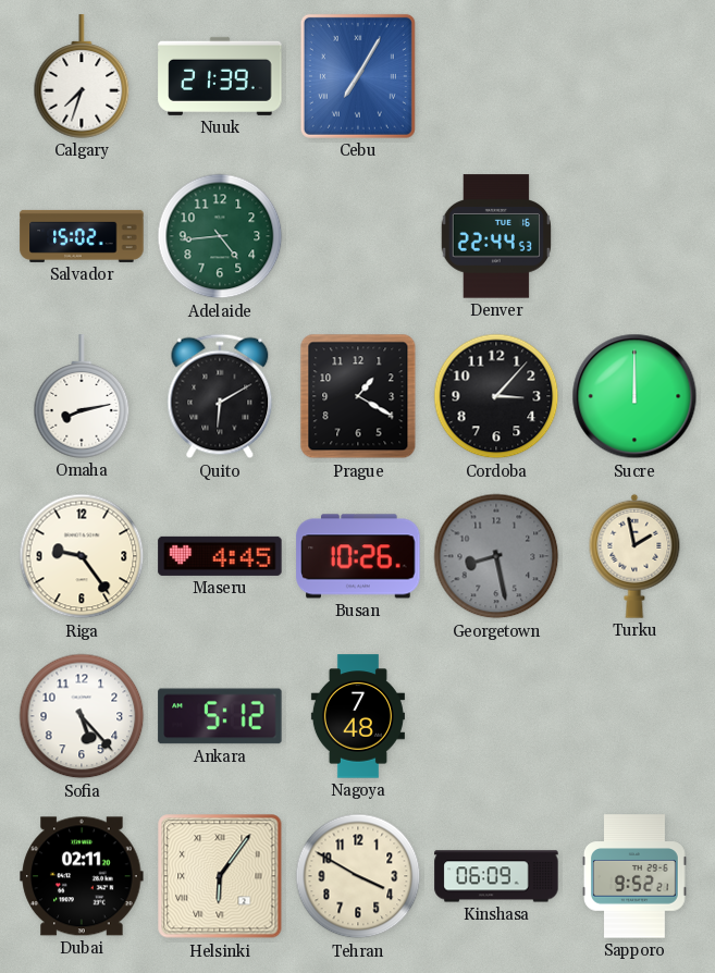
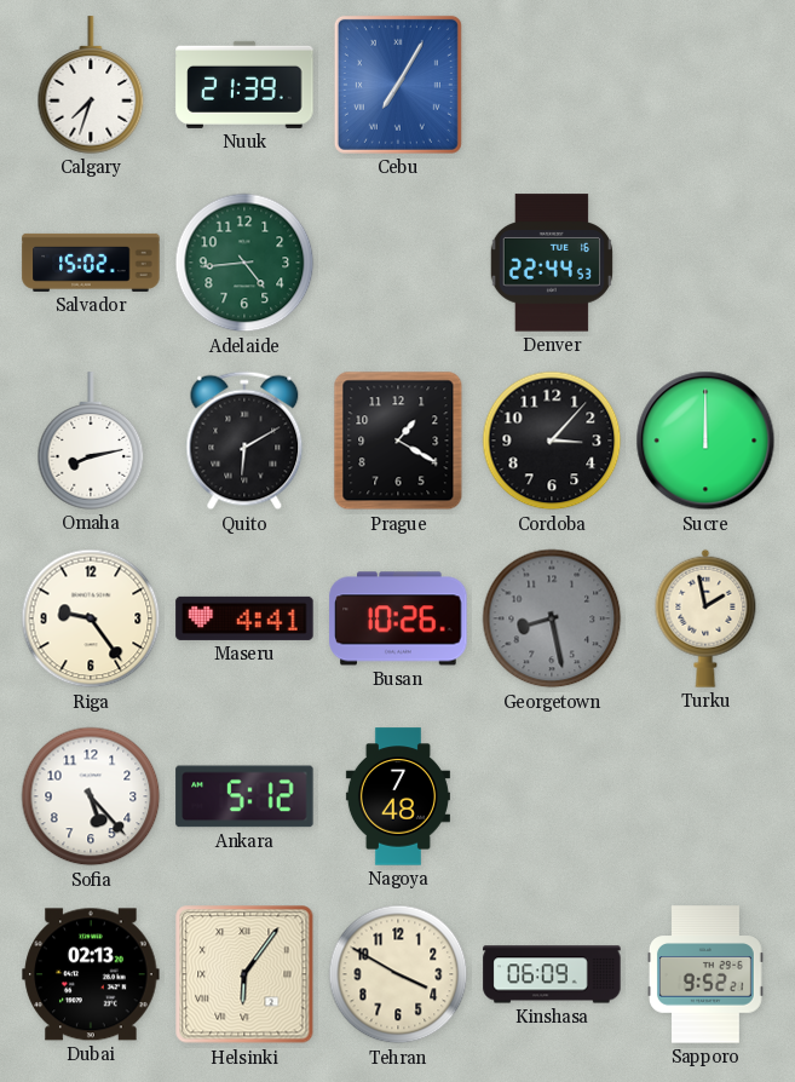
Maseru: 4:45 -> 4:41 (244, 618)
Dubai: 02:11 -> 02:13 (91, 974)
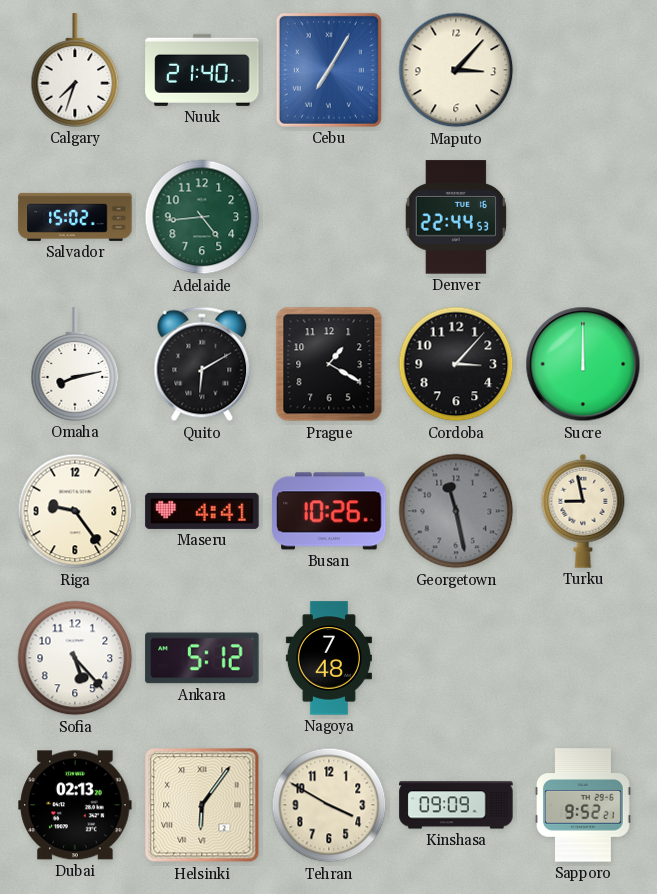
Nuuk: 21:39 -> 21:40 (202, 70)
Maputo: none -> 3:07 (456, 70)
Georgetown: 8:28 -> 11:28 (456, 511)
Turku: 1:58 -> 8:58 (583, 511)
Kinshasa: 06:09 -> 09:09 (456, 805)
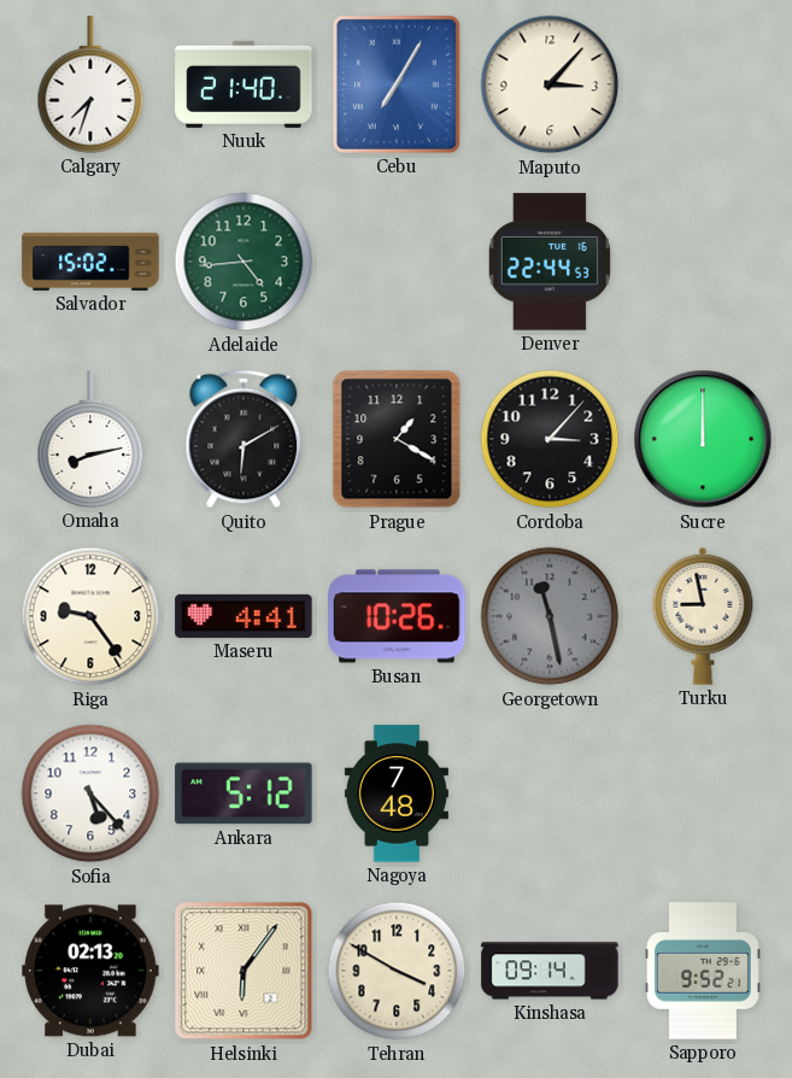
Kinshasa: 09:09 -> 09:14 (550, 971)
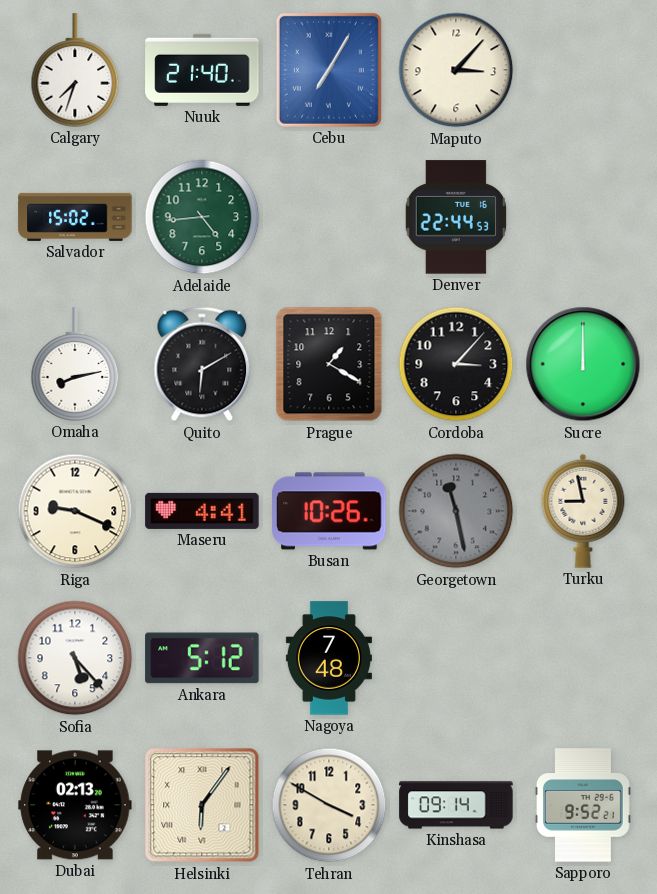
Riga: 9:24 -> 9:19 (75, 511)
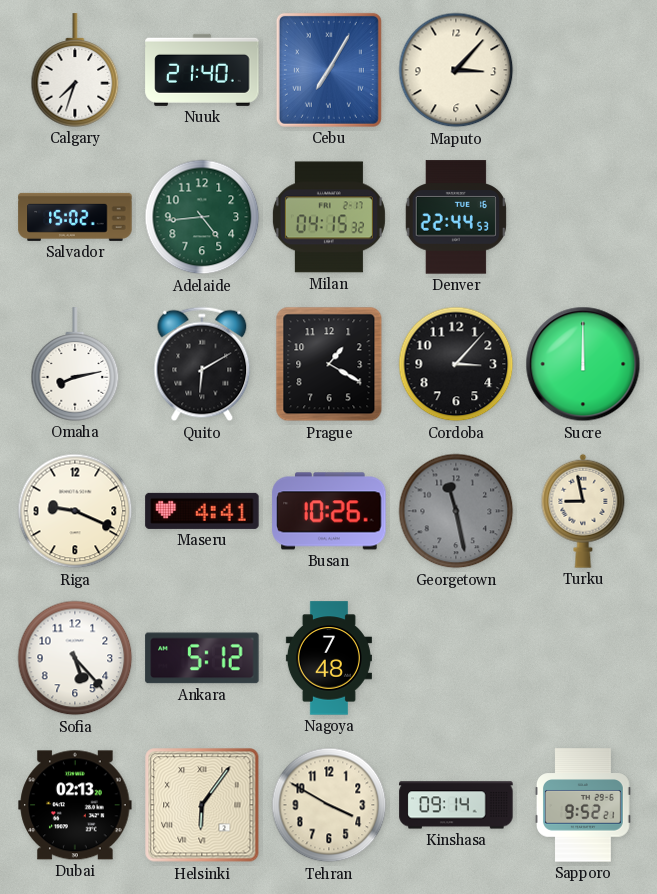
Milan: none -> 04:15 (329, 217)
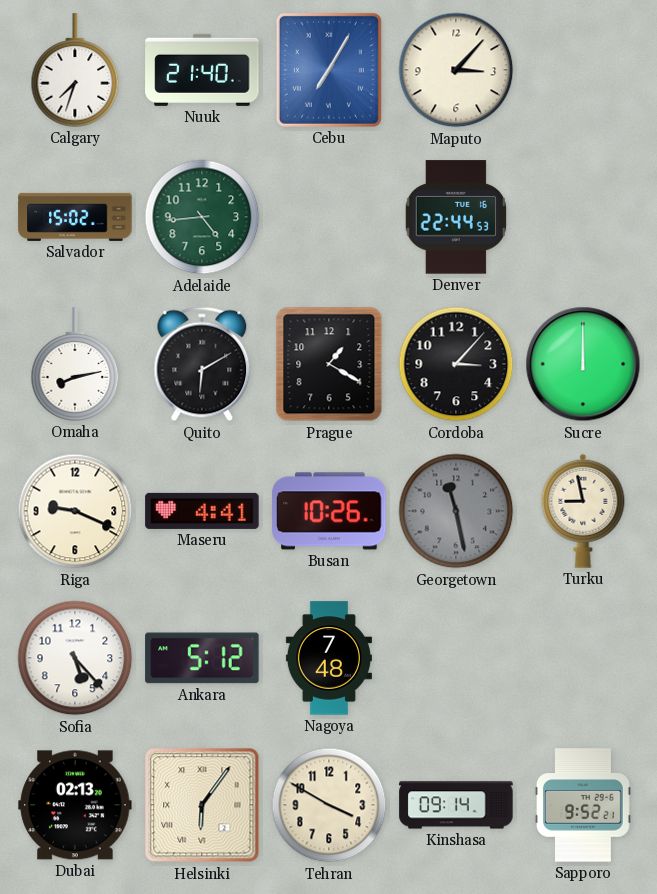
Milan: 04:15 -> none (329, 217)
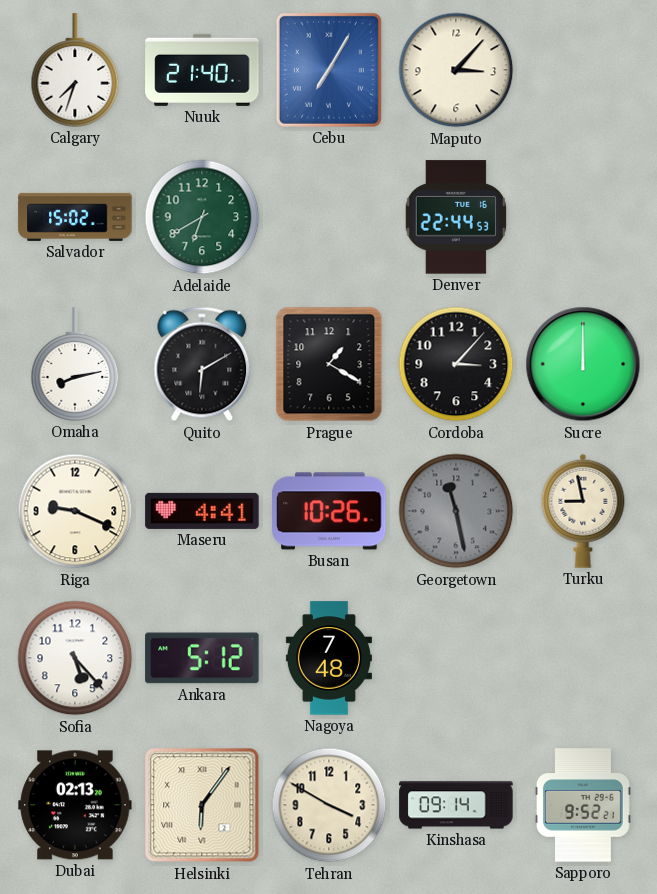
Adelaide: 4:44 -> 6:40 (202, 217)
